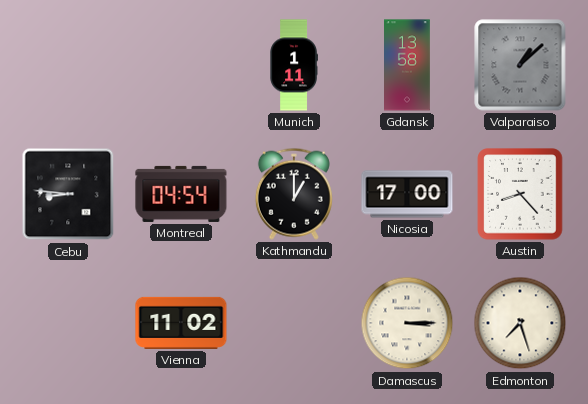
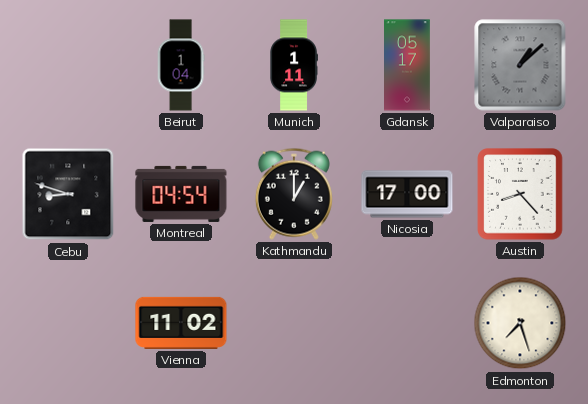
Beirut: none -> 1:04 (181, 65)
Gdansk: 13:58 -> 05:17 (408, 65)
Cebu: 8:46 -> 8:48 (68, 194)
Damascus: 3:15 -> none (407, 323)
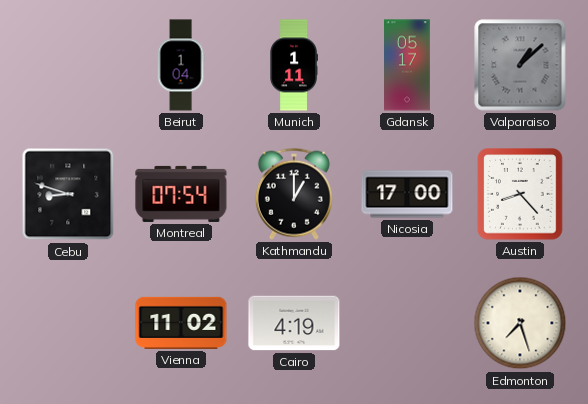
Montreal: 04:54 -> 07:54 (181, 194)
Cairo: none -> 4:19 (294, 323)
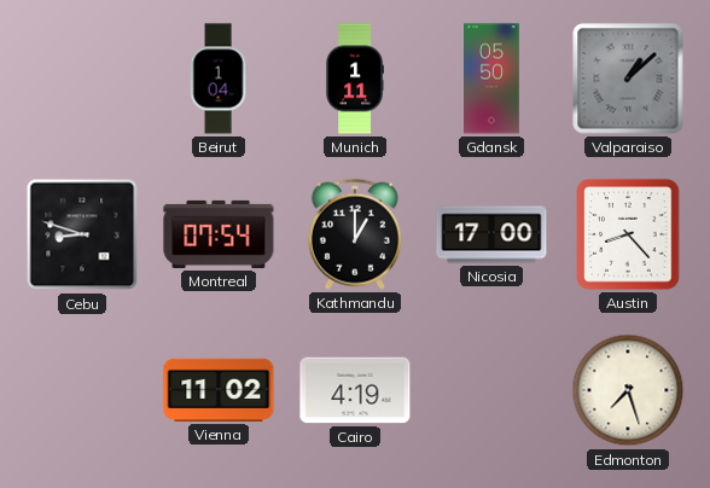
Gdansk: 05:17 -> 05:50 (493, 79)
